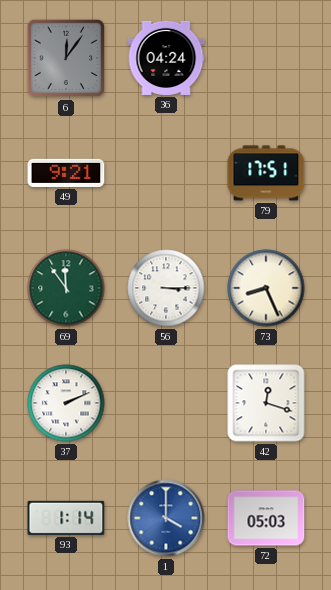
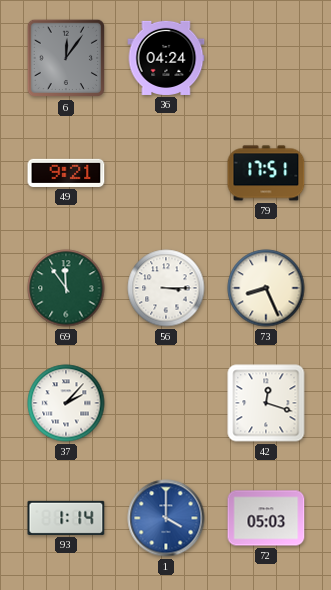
37: 2:11 -> 2:07 (66, 403)
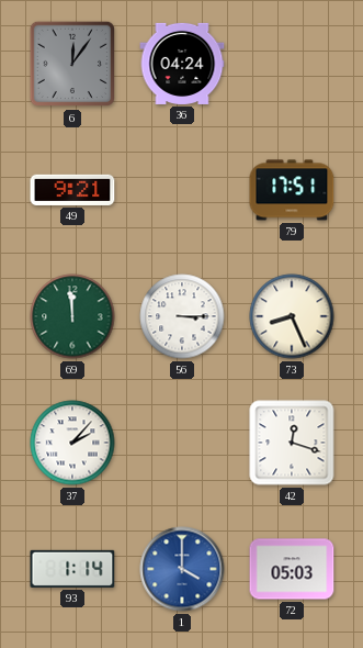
69: 11:54 -> 11:59 (72, 316)
